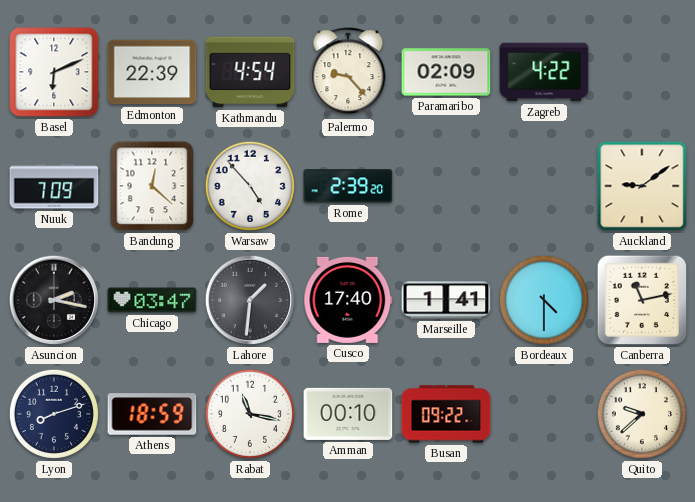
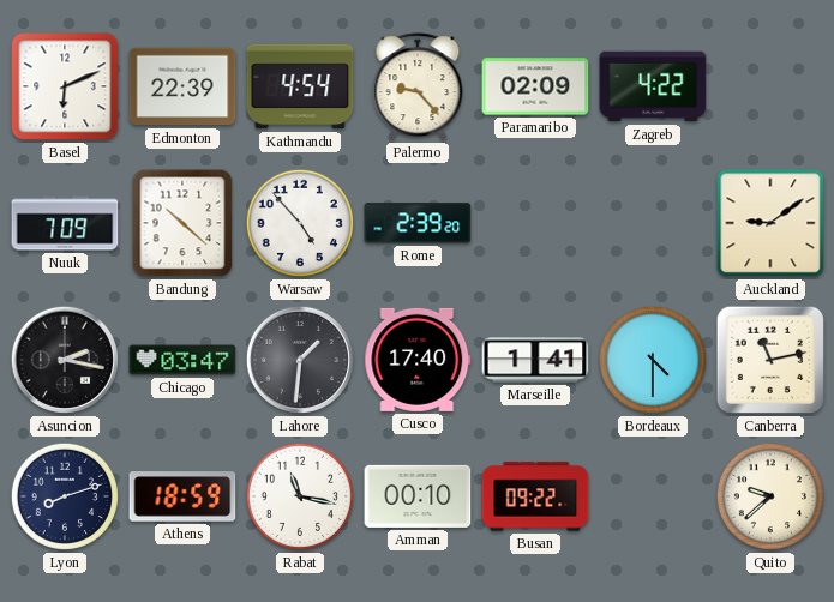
Bandung: 12:22 -> 10:22 (182, 223)
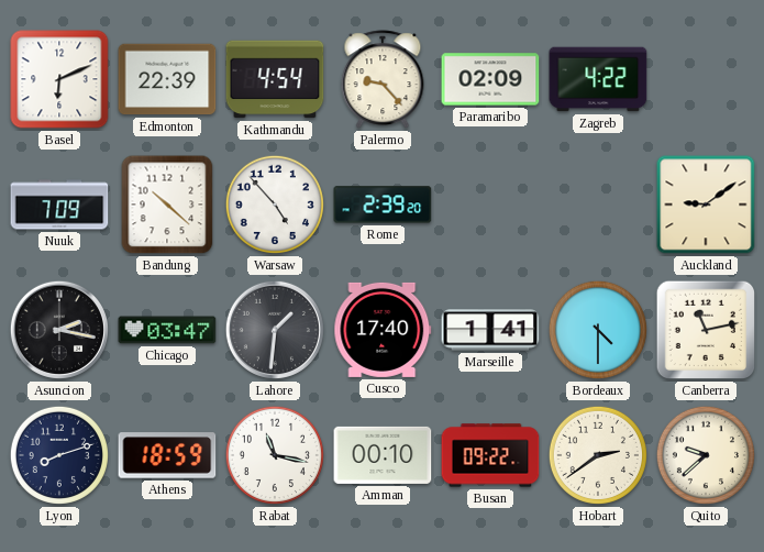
Hobart: none -> 2:39 (598, 455)
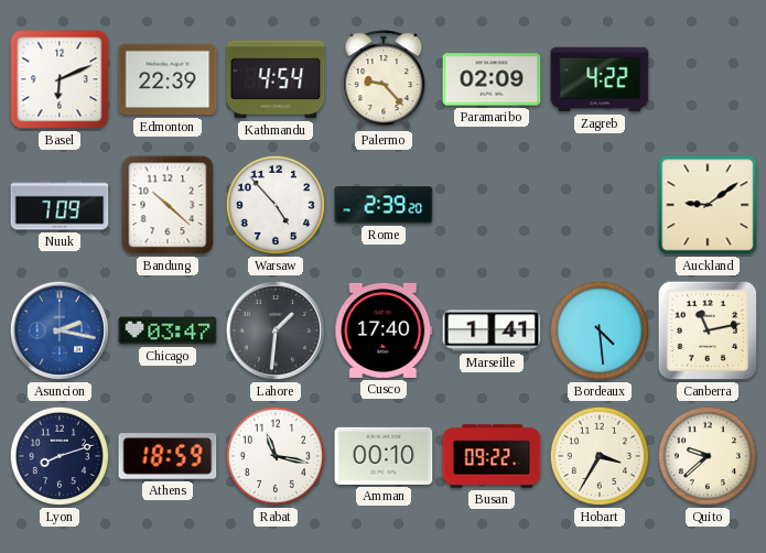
Asuncion dial: black -> blue (60, 330)
Bordeaux: 4:30 -> 4:29 (600, 330)
Hobart: 2:39 -> 3:35 (600, 456)
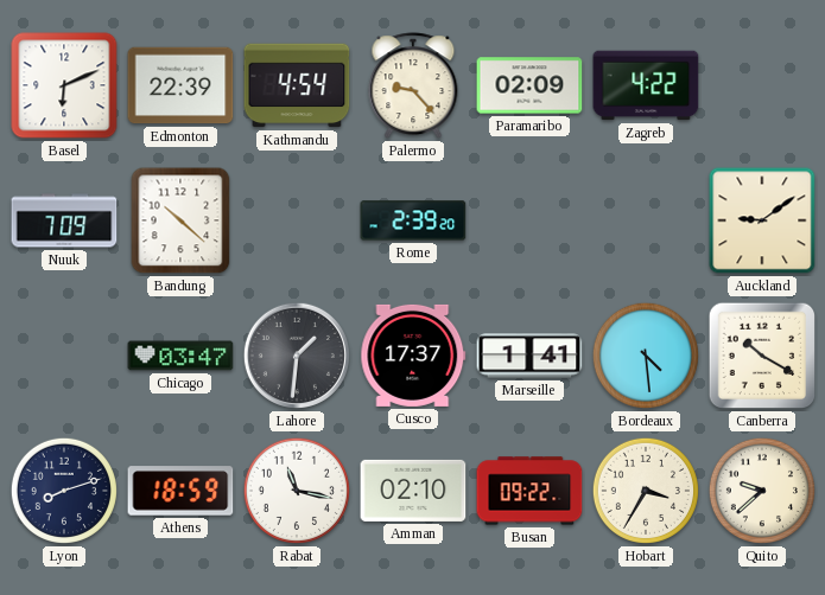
Warsaw: 4:53 -> none (276, 205)
Asuncion: 2:17 -> none (60, 330)
Cusco: 17:40 -> 17:37 (413, 356)
Canberra: 11:13 -> 10:20 (762, 356)
Amman: 00:10 -> 02:10 (413, 491)
